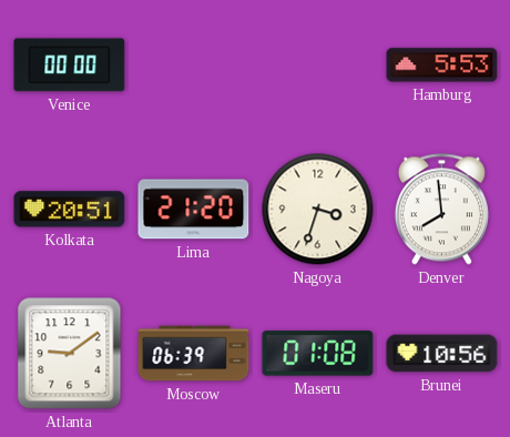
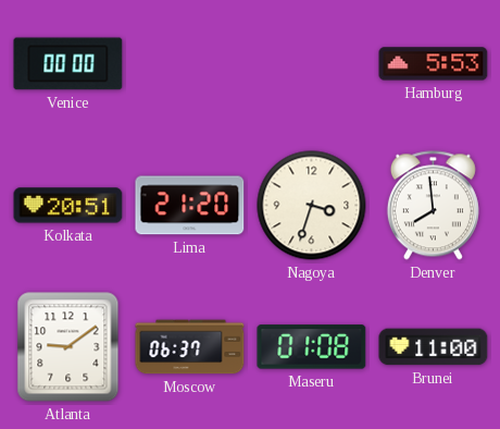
Moscow: 06:39 -> 06:37 (190, 347)
Brunei: 10:56 -> 11:00 (434, 347)
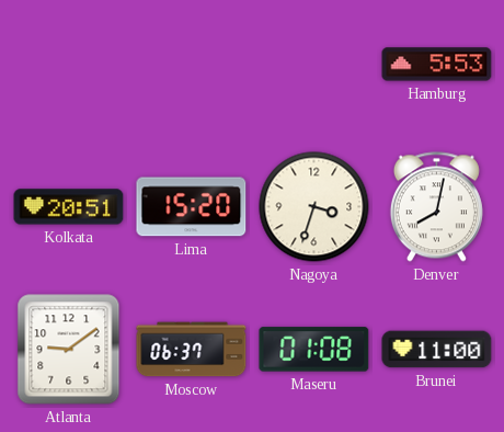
Venice: 00:00 -> none (68, 64)
Lima: 21:20 -> 15:20 (192, 207)
Denver: 7:59 -> 8:02 (436, 207)
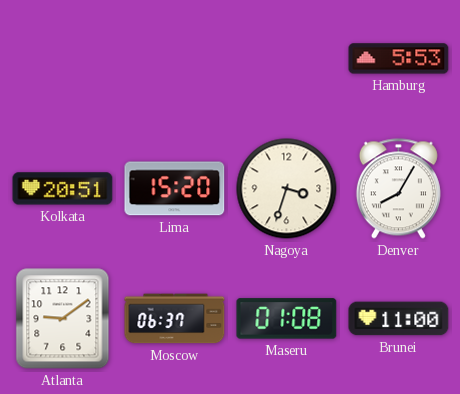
Denver: 8:02 -> 8:05 (398, 189)
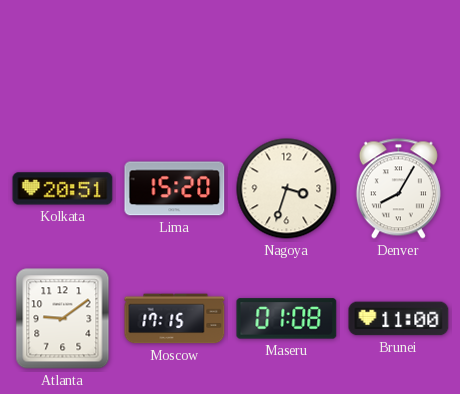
Hamburg: 5:53 -> none (399, 59)
Moscow: 06:37 -> 17:15 (175, 319)
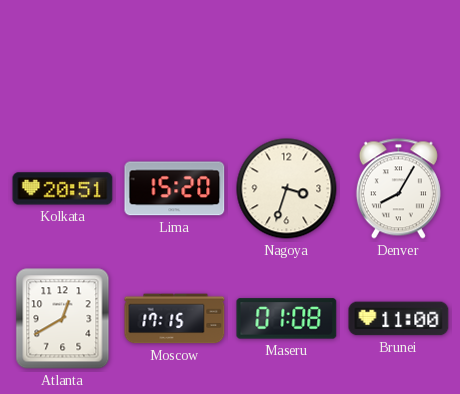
Atlanta: 9:09 -> 12:40 (63, 319)
